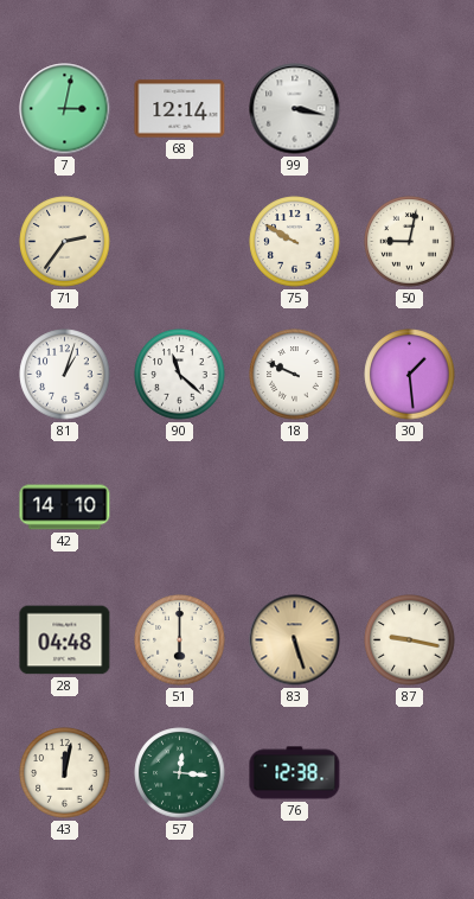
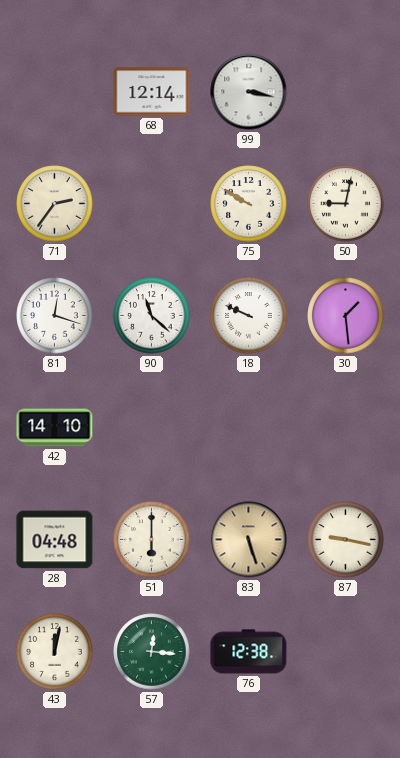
7: 3:02 -> none (65, 109)
81: 1:03 -> 12:18 (55, 316)
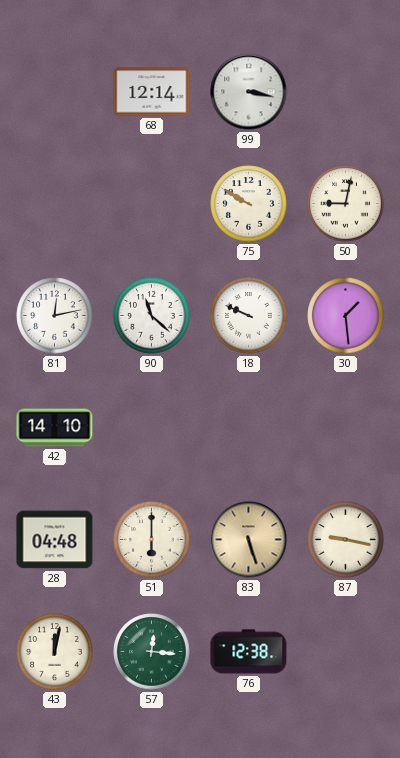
71: 2:36 -> none (55, 204)
81: 12:18 -> 12:13 (55, 316)
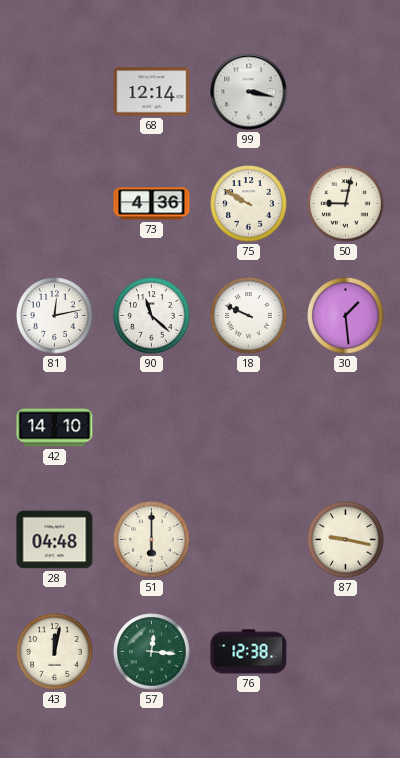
73: none -> 4:36 (152, 204)
83: 5:27 -> none (249, 540)
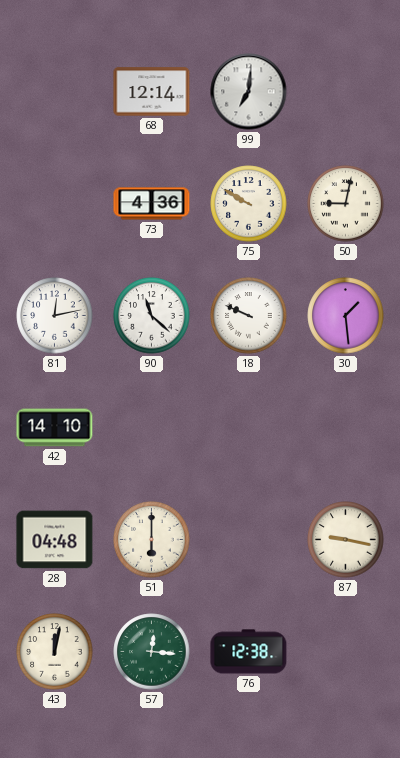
99: 3:17 -> 7:01 (249, 92)
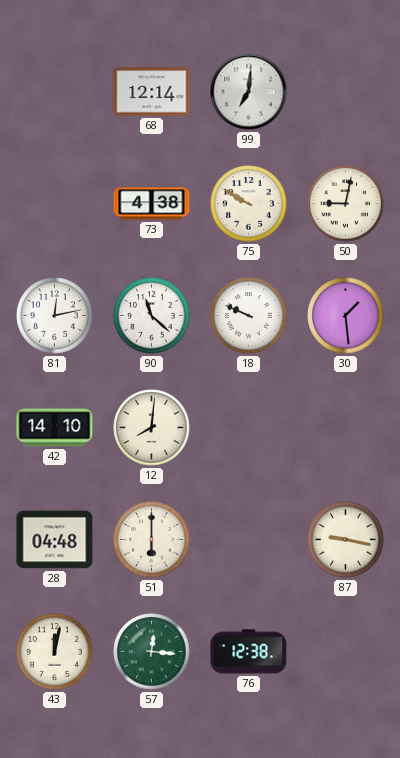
73: 4:36 -> 4:38 (152, 204)
12: none -> 8:01 (152, 428)
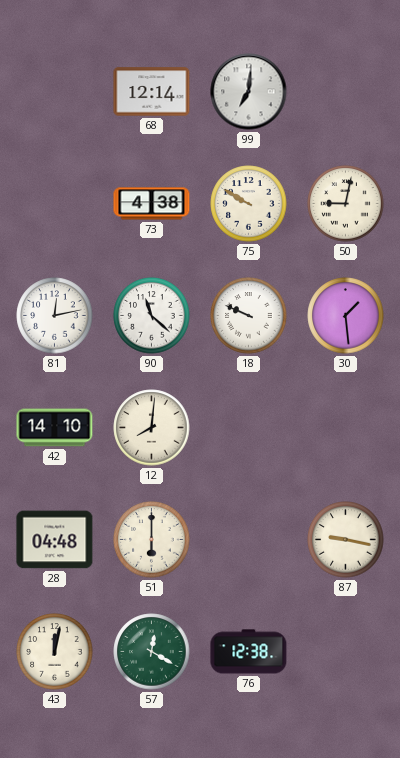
57: 12:16 -> 12:20 (152, 652)
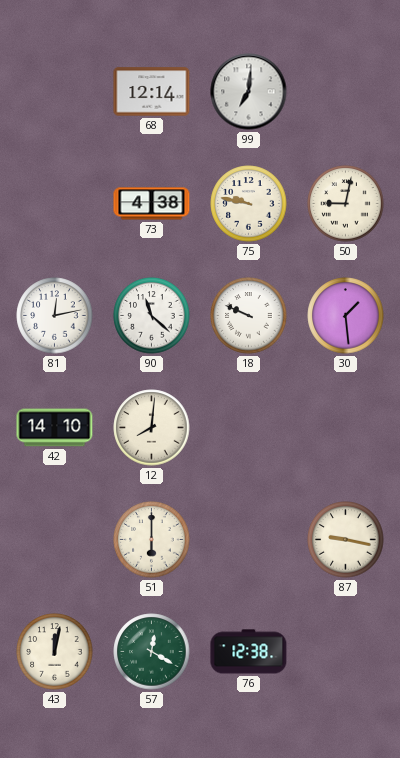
75: 9:50 -> 9:47 (249, 204)
28: 04:48 -> none (55, 540)
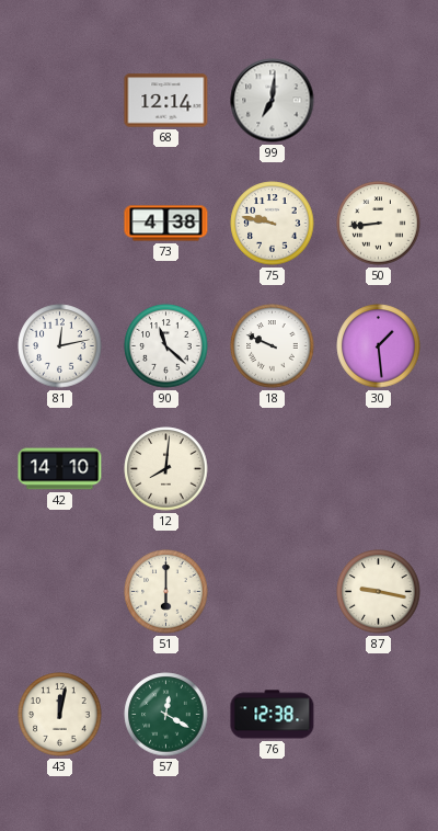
50: 9:02 -> 8:44 (379, 224)
